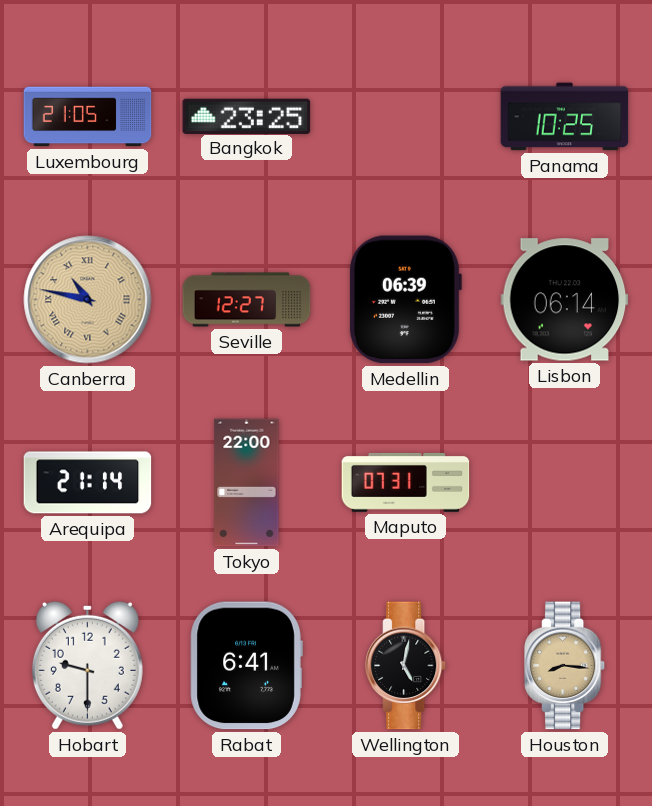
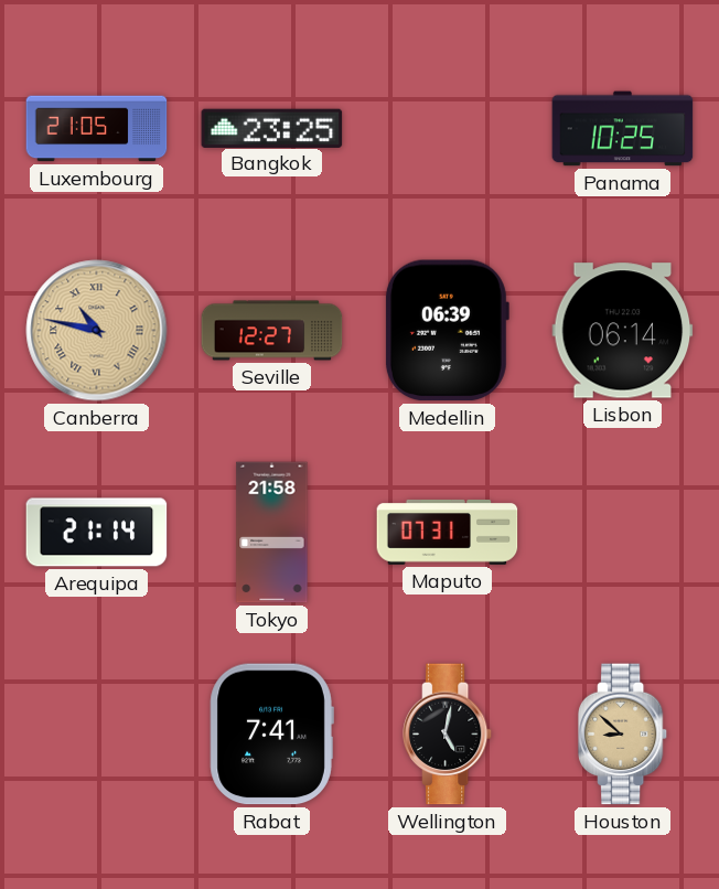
Tokyo: 22:00 -> 21:58 (272, 533)
Hobart: 9:30 -> none (87, 665)
Rabat: 6:41 -> 7:41 (271, 735)
Houston: 8:16 -> 8:52 (623, 735)
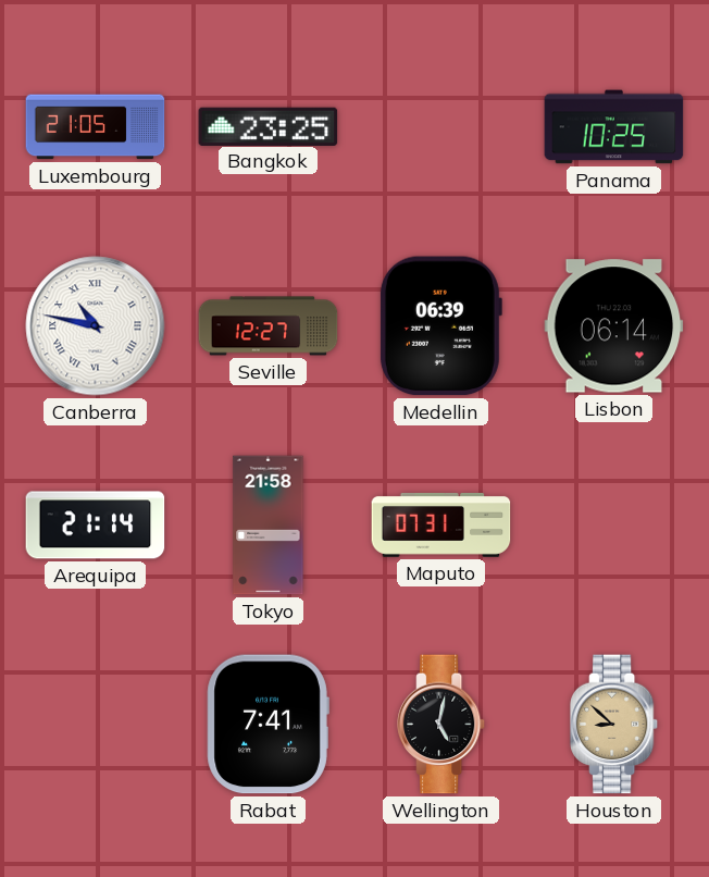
Canberra dial: champagne -> white (96, 326)
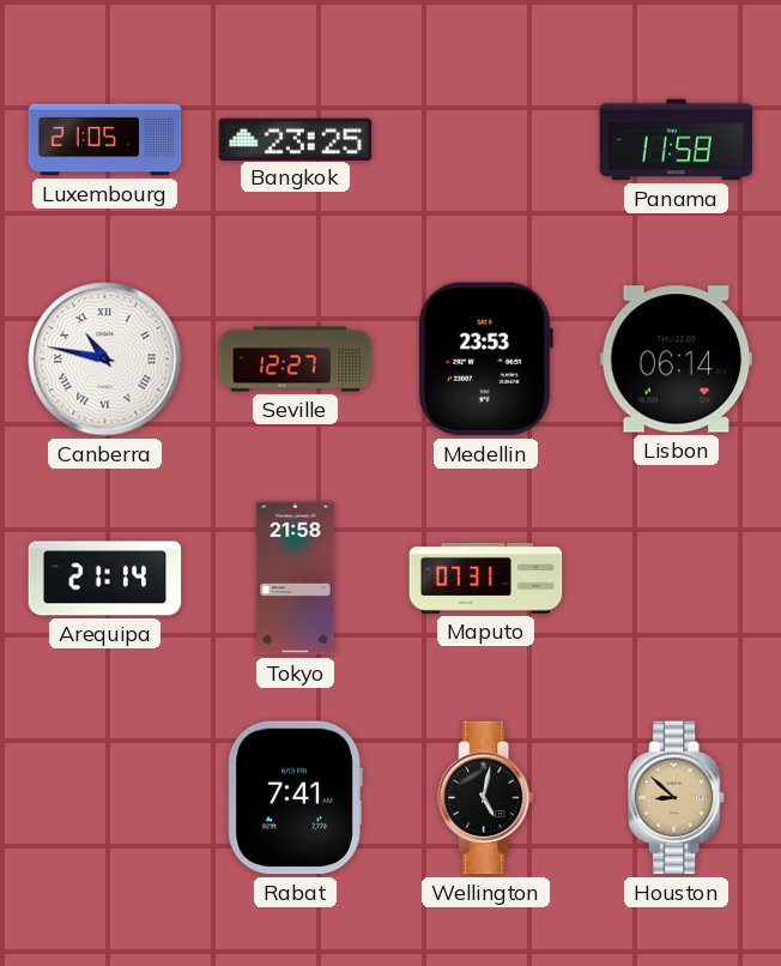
Panama: 10:25 -> 11:58 (677, 140)
Medellin: 06:39 -> 23:53 (485, 360)
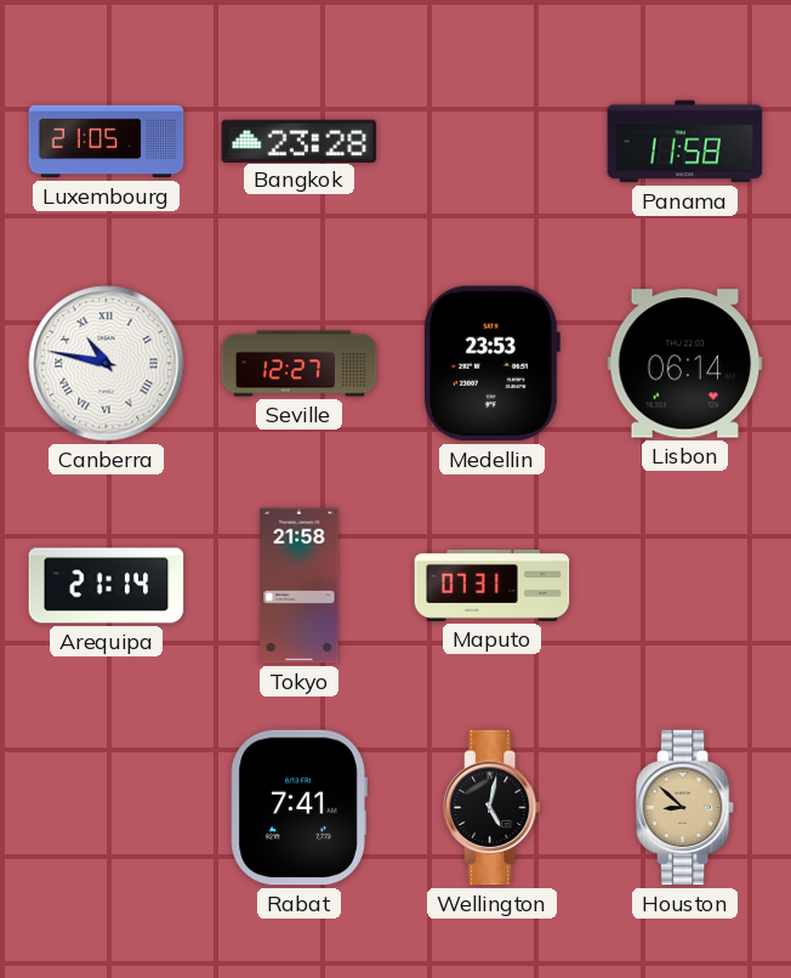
Bangkok: 23:25 -> 23:28 (300, 141)
